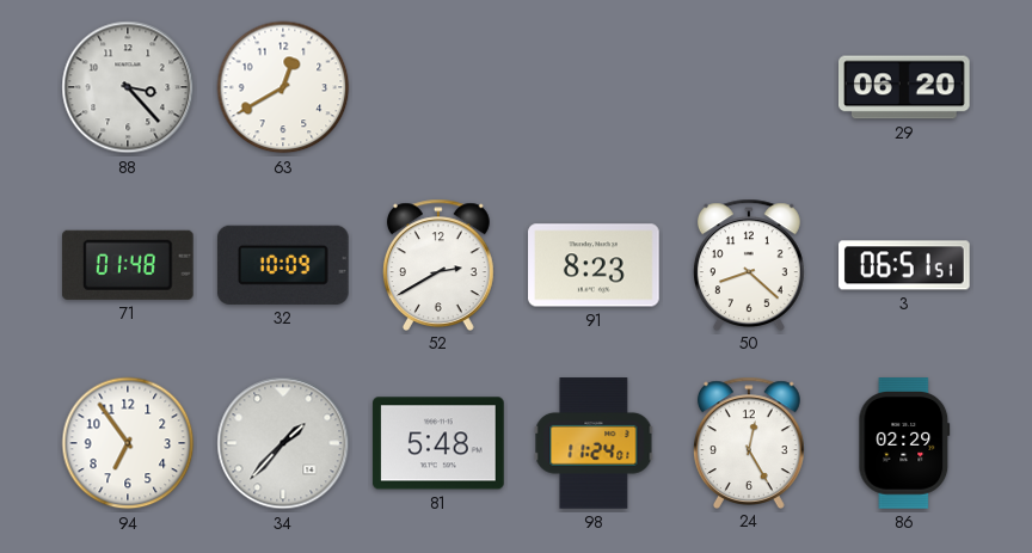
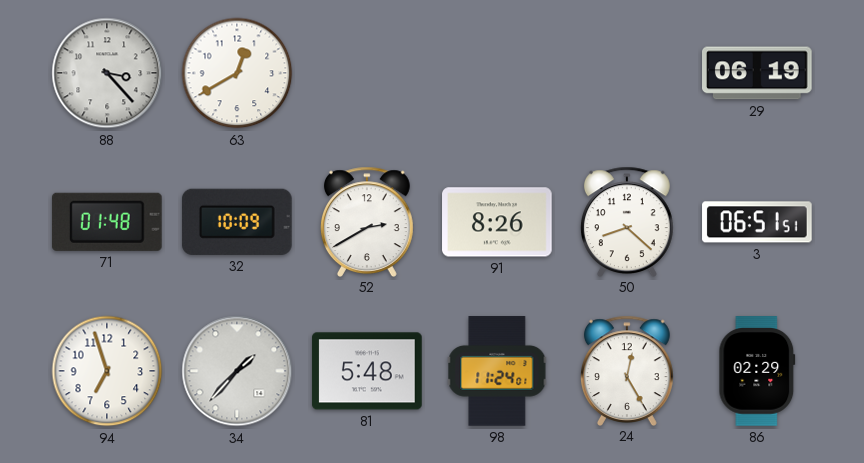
29: 06:20 -> 06:19 (758, 73)
91: 8:23 -> 8:26 (497, 222)
94: 6:54 -> 6:57 (107, 371)
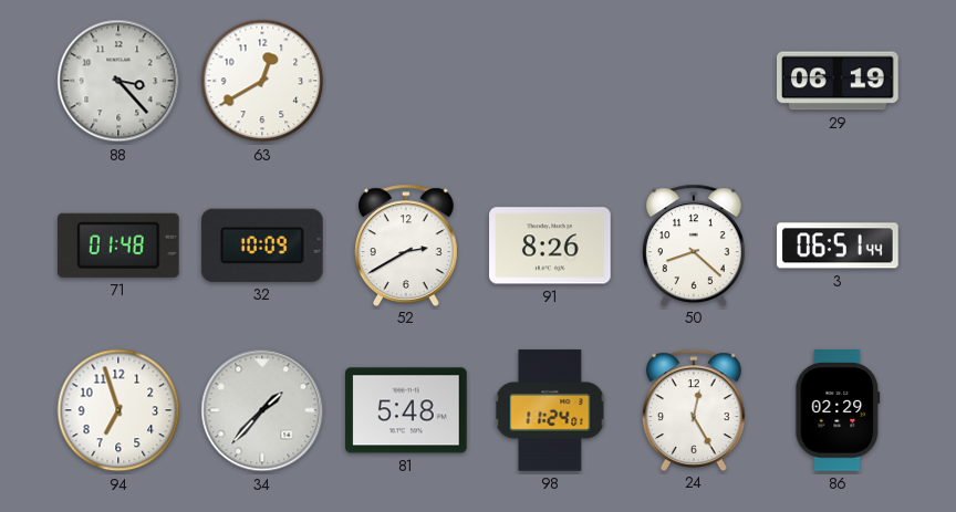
3: 06:51:51 -> 06:51:44 (838, 245)
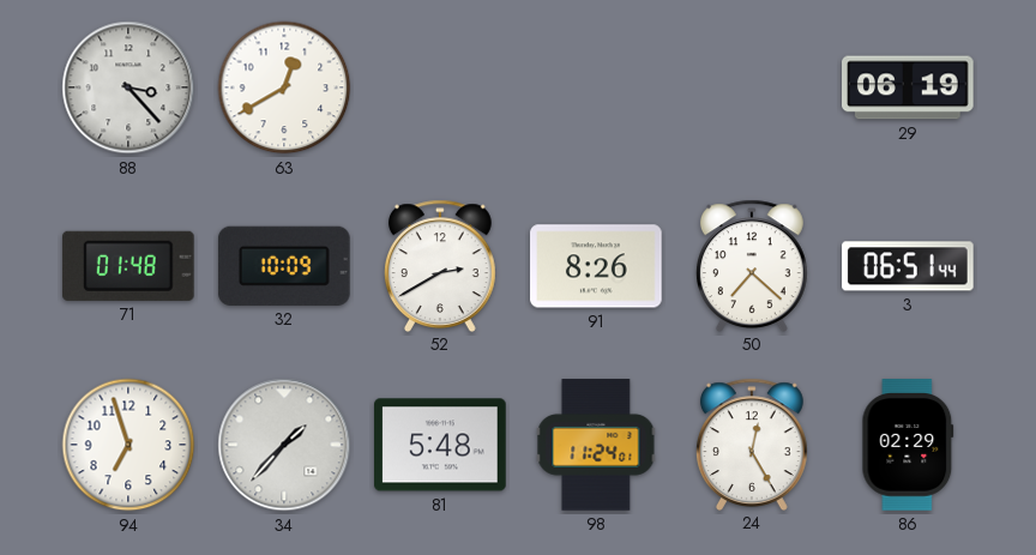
50: 8:22 -> 7:22 (752, 265)
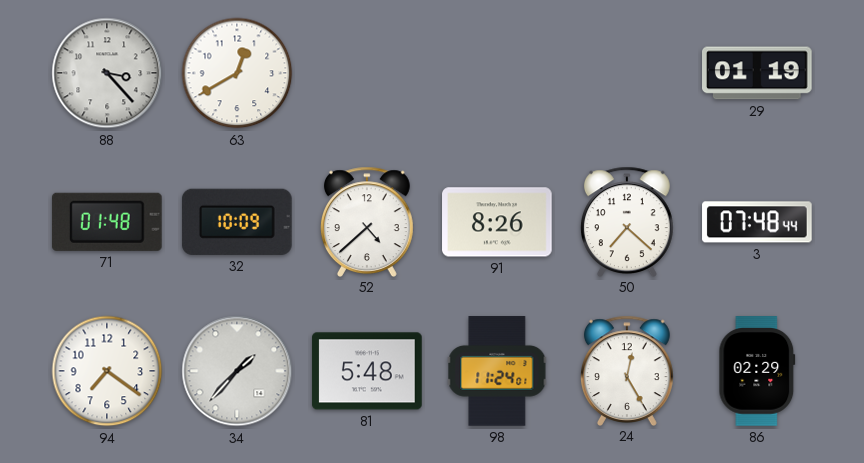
29: 06:19 -> 01:19 (758, 73)
52: 2:40 -> 4:38 (367, 221)
3: 06:51 -> 07:48 (757, 222)
94: 6:57 -> 7:21 (107, 371)
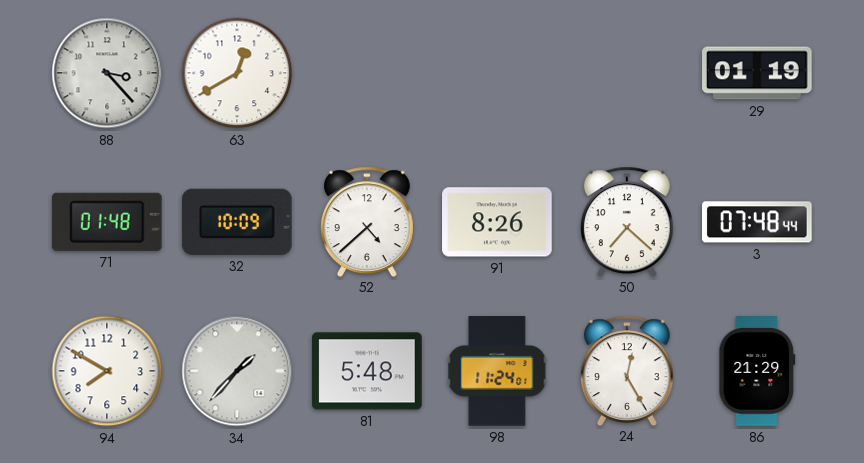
94: 7:21 -> 7:50 (107, 371)
86: 02:29 -> 21:29 (757, 371)
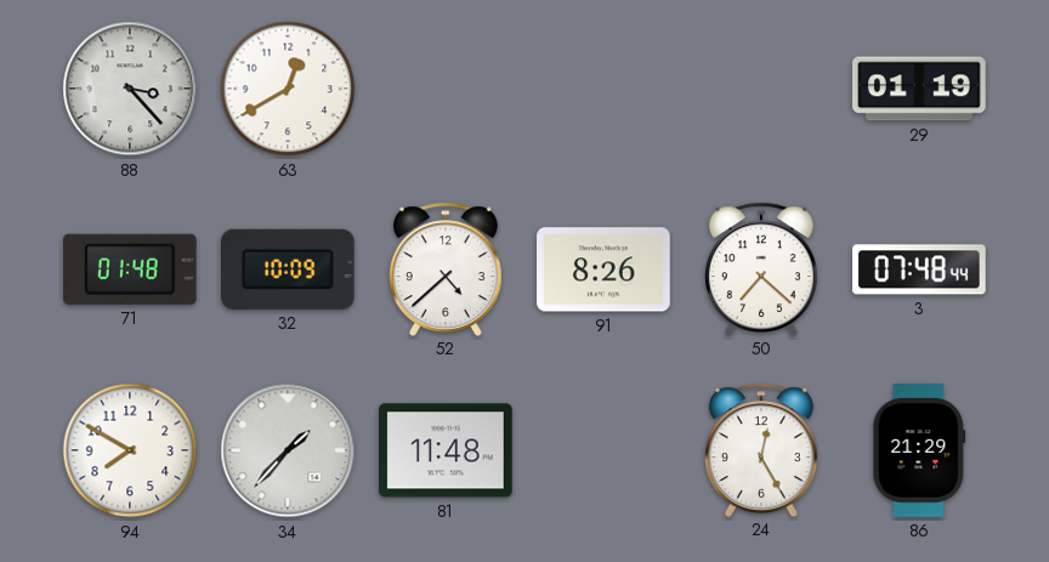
81: 5:48 -> 11:48 (446, 450)
98: 11:24 -> none (497, 371)
